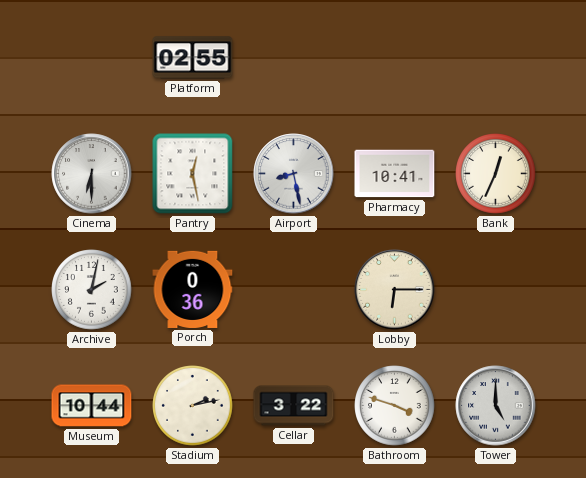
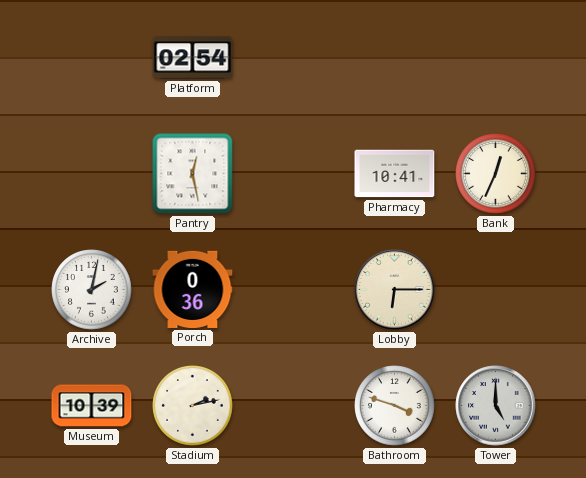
Platform: 02:55 -> 02:54 (193, 58)
Cinema: 6:30 -> none (92, 174)
Airport: 8:28 -> none (294, 174)
Museum: 10:44 -> 10:39 (92, 406)
Cellar: 3:22 -> none (294, 406)
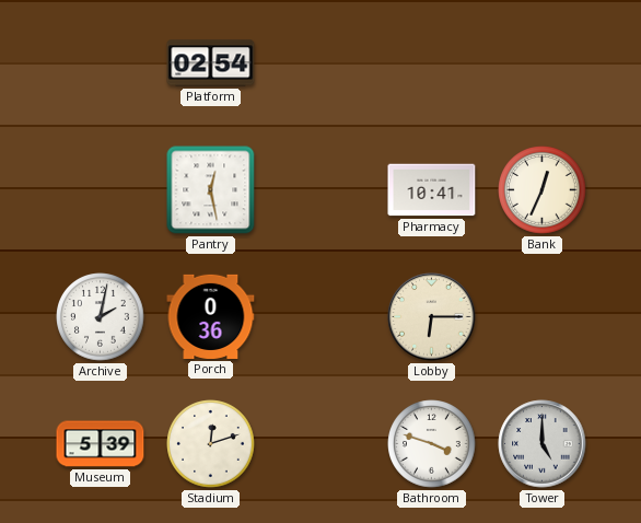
Museum: 10:39 -> 5:39 (101, 444)
Stadium: 2:13 -> 12:12 (211, 444)
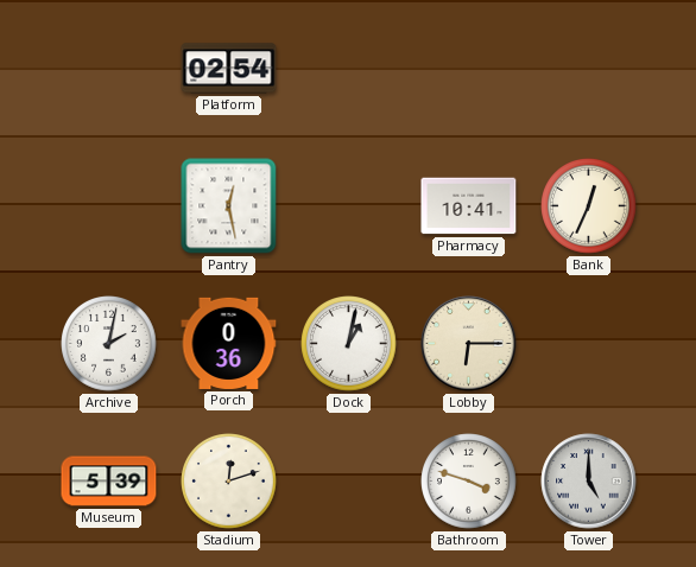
Dock: none -> 1:02 (349, 344)
